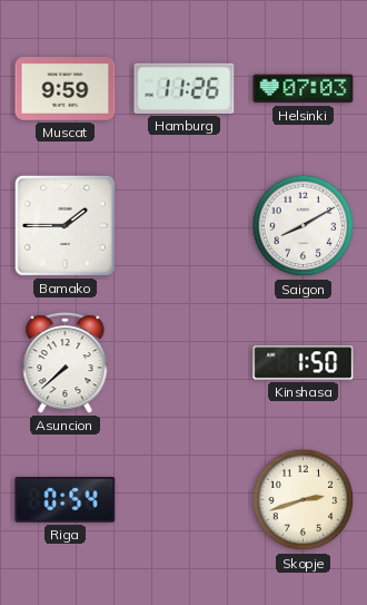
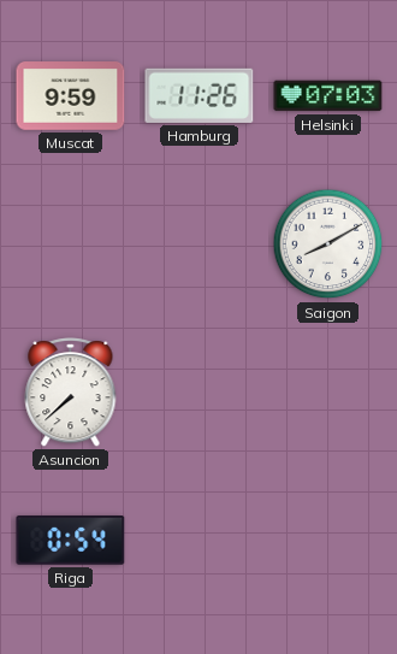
Bamako: 1:45 -> none (65, 225)
Kinshasa: 1:50 -> none (304, 363)
Skopje: 2:42 -> none (304, 500)
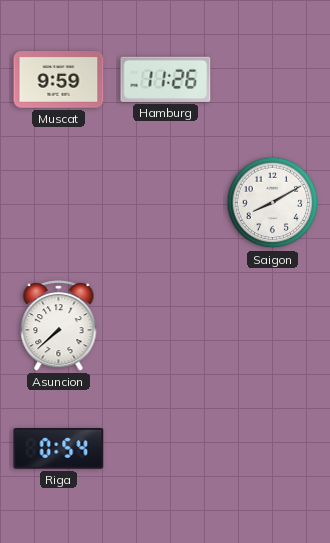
Helsinki: 07:03 -> none (328, 96)
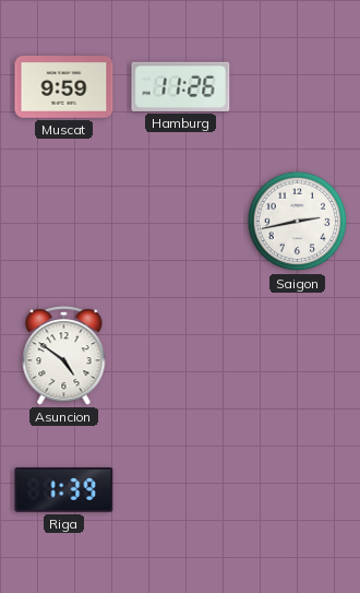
Saigon: 8:10 -> 2:43 (298, 222)
Asuncion: 7:38 -> 4:51 (64, 356)
Riga: 0:54 -> 1:39 (64, 490)
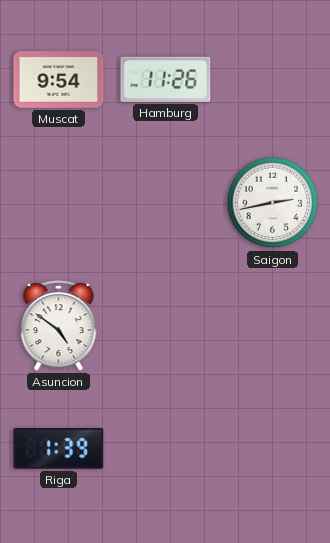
Muscat: 9:59 -> 9:54 (59, 80)
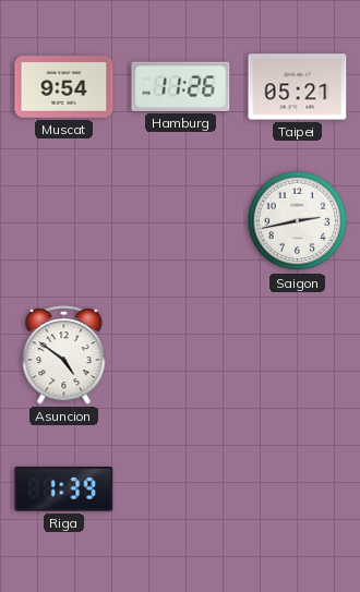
Taipei: none -> 05:21 (298, 87)
